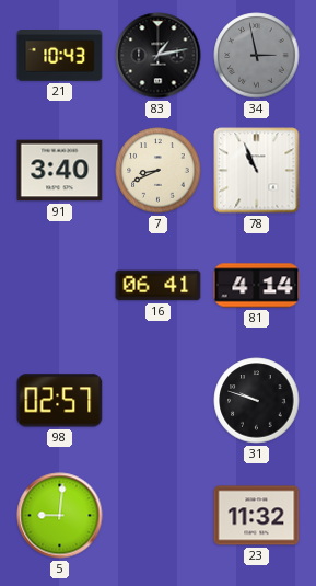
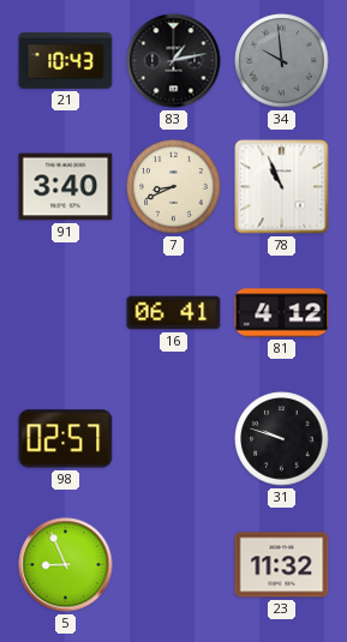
34: 2:58 -> 9:59 (282, 61)
81: 4:14 -> 4:12 (282, 313)
5: 9:01 -> 8:56 (66, 565)
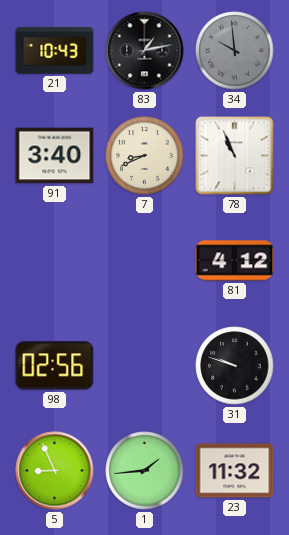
16: 06:41 -> none (174, 313)
98: 02:57 -> 02:56 (55, 366)
1: none -> 1:44 (145, 471)
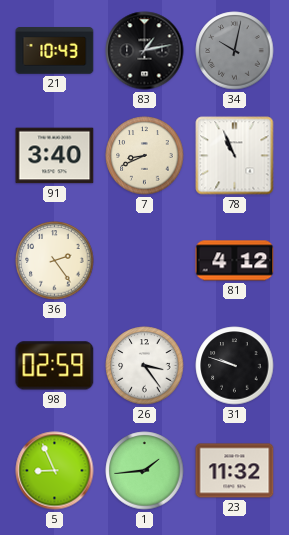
34: 9:59 -> 10:02 (235, 51)
36: none -> 2:24 (55, 261)
98: 02:56 -> 02:59 (55, 366)
26: none -> 3:24 (145, 366)
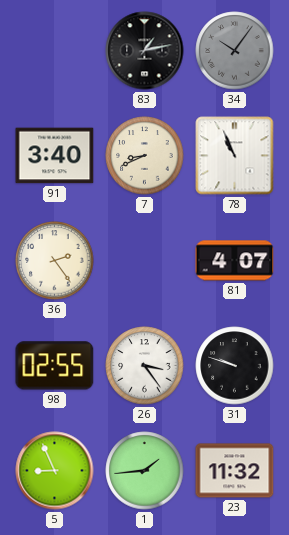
21: 10:43 -> none (55, 51)
34: 10:02 -> 10:06 (235, 51)
81: 4:12 -> 4:07 (235, 261)
98: 02:59 -> 02:55 (55, 366)
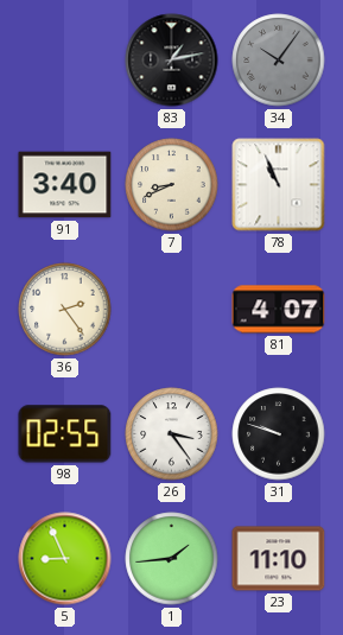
23: 11:32 -> 11:10 (279, 559)
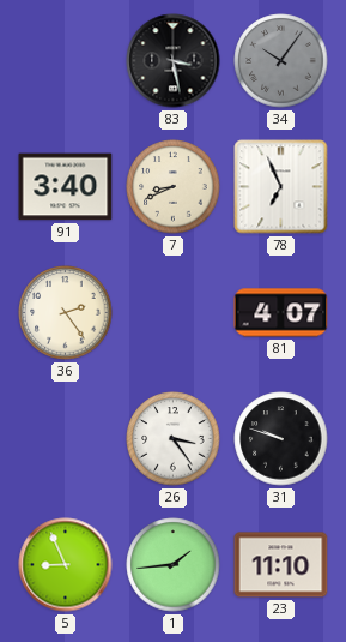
83: 1:13 -> 3:28 (174, 61)
78: 10:56 -> 6:56 (281, 187)
98: 02:55 -> none (65, 434)
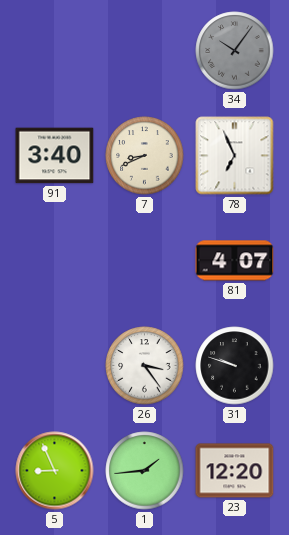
83: 3:28 -> none (174, 61)
36: 2:24 -> none (66, 313)
23: 11:10 -> 12:20 (235, 471)
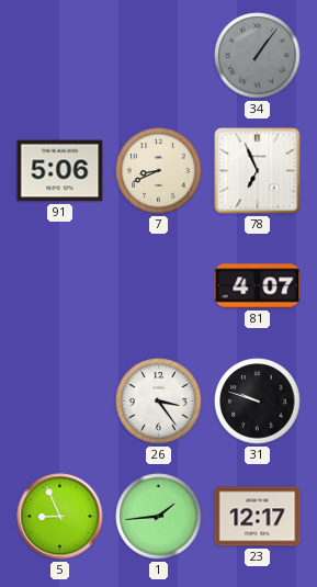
34: 10:06 -> 1:06 (258, 56)
91: 3:40 -> 5:06 (60, 171)
23: 12:20 -> 12:17 (258, 517)
